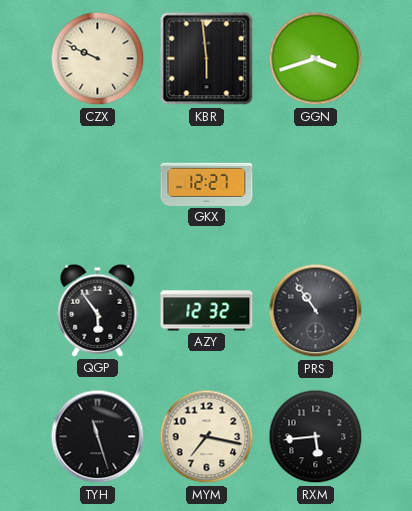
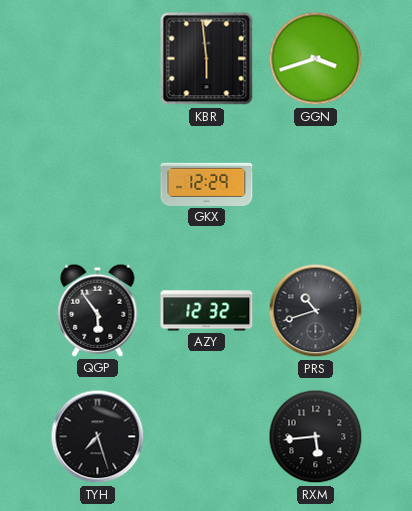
CZX: 9:49 -> none (98, 59)
GKX: 12:27 -> 12:29 (207, 184)
PRS: 10:54 -> 10:42 (316, 311)
TYH: 11:27 -> 7:27 (98, 437)
MYM: 7:17 -> none (207, 437)
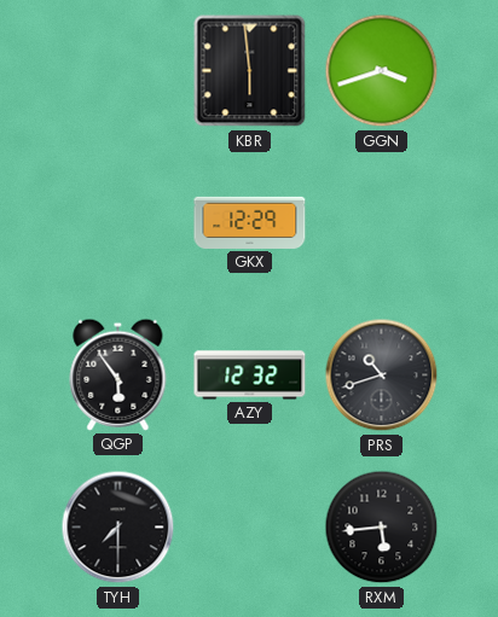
TYH: 7:27 -> 7:30 (118, 528)
